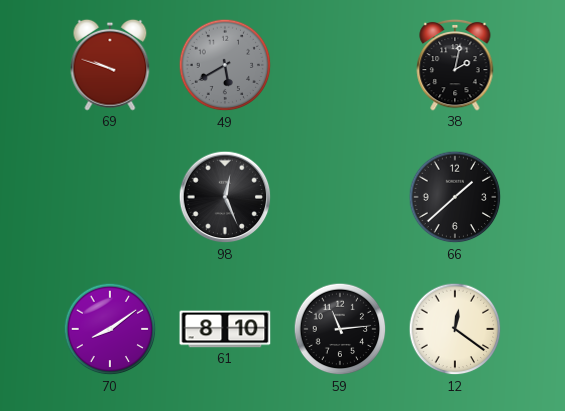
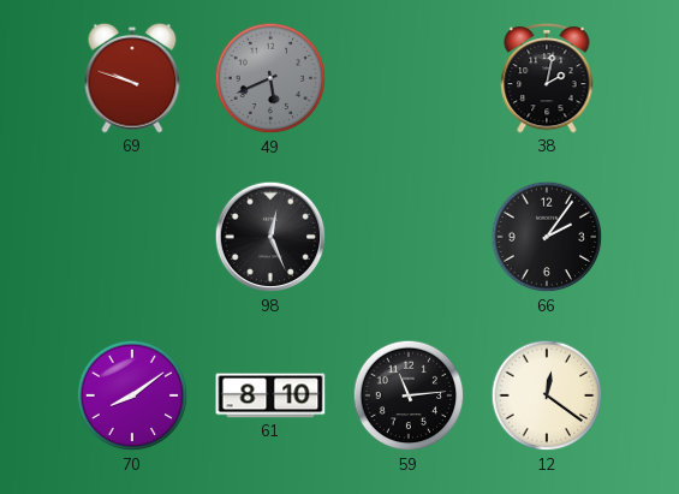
49: 5:40 -> 5:41 (270, 78)
66: 1:38 -> 2:06 (547, 237)
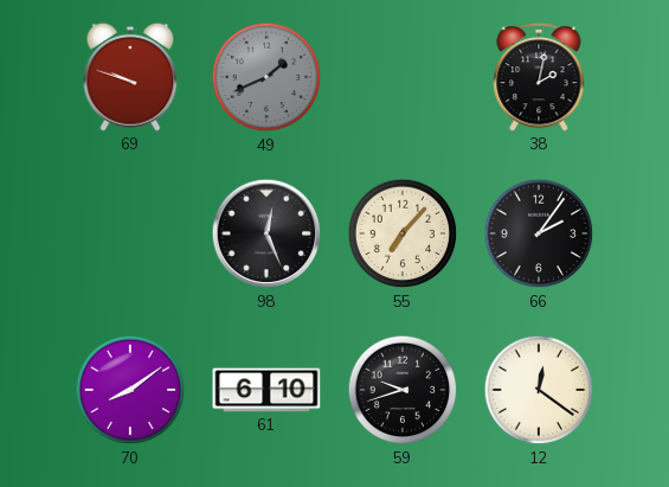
49: 5:41 -> 1:41 (266, 77)
55: none -> 7:07 (403, 233)
61: 8:10 -> 6:10 (266, 390)
59: 11:14 -> 9:42 (403, 390)
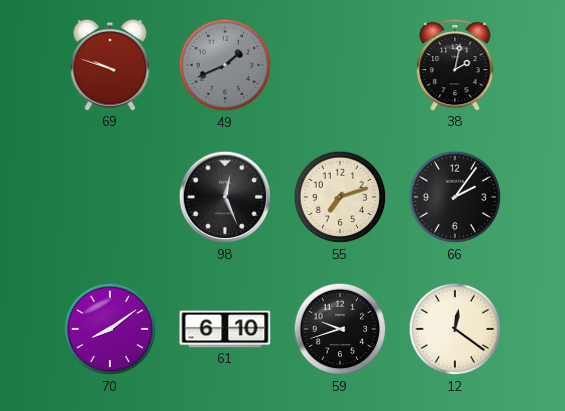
55: 7:07 -> 7:12 (340, 197)
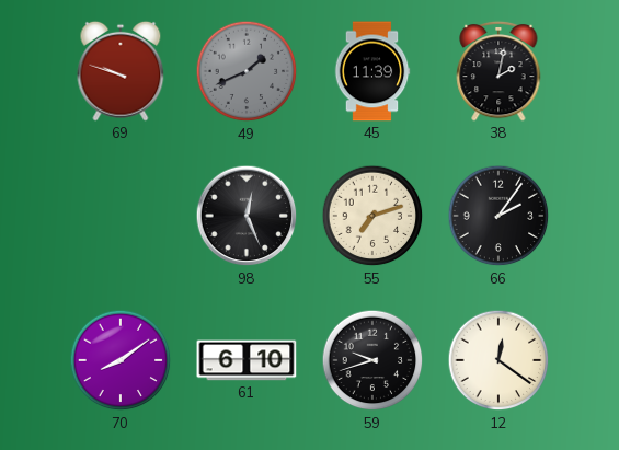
45: none -> 11:39 (372, 71)
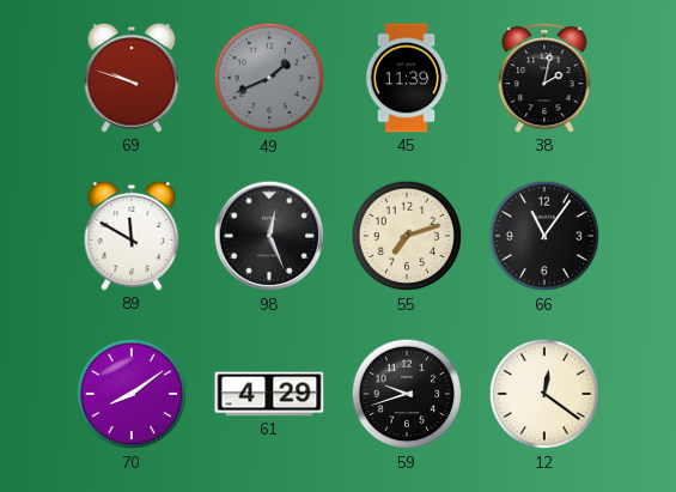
89: none -> 11:50 (132, 236)
66: 2:06 -> 11:06 (544, 236)
61: 6:10 -> 4:29 (269, 394)
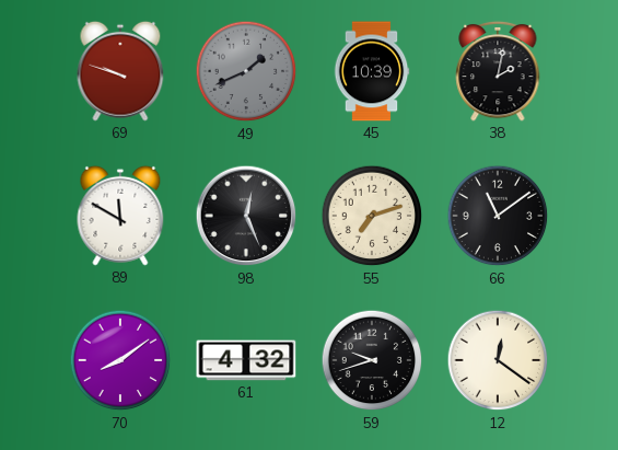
45: 11:39 -> 10:39 (372, 71)
66: 11:06 -> 11:09 (498, 216)
61: 4:29 -> 4:32 (246, 360)
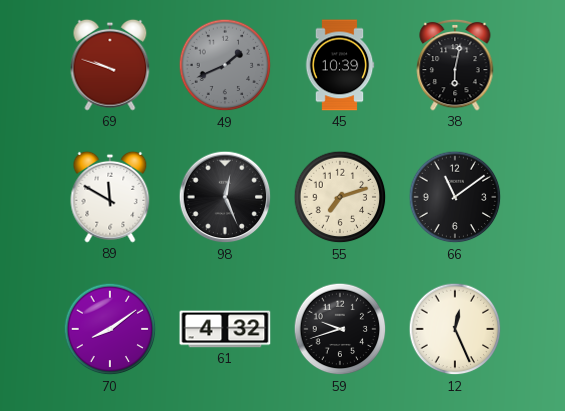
38: 2:02 -> 6:02 (455, 65)
12: 12:21 -> 12:26 (455, 329)
